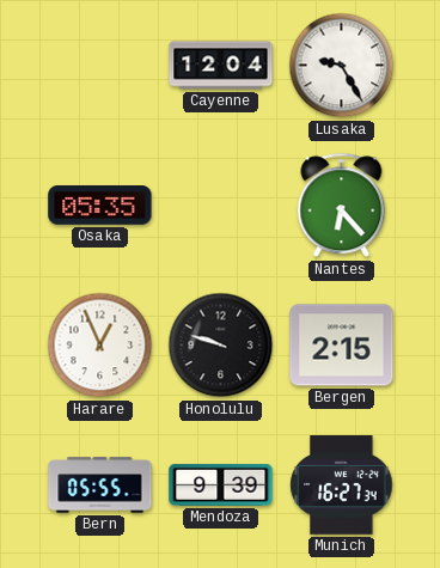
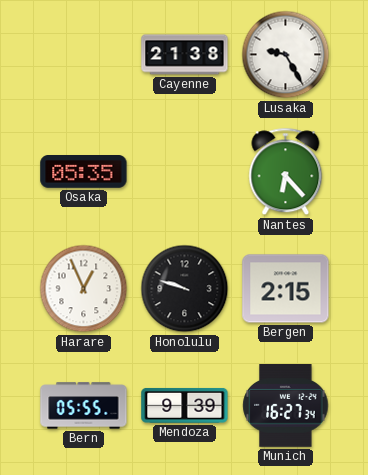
Cayenne: 12:04 -> 21:38 (185, 55)
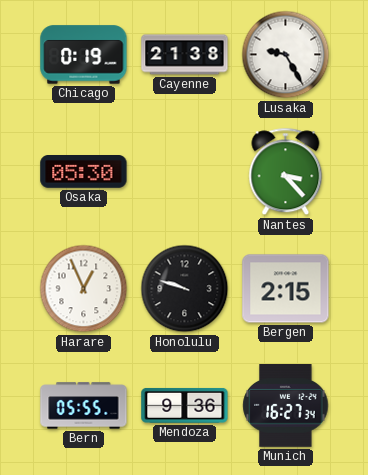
Chicago: none -> 0:19 (84, 55)
Osaka: 05:35 -> 05:30 (84, 172)
Nantes: 6:23 -> 3:23 (286, 172)
Mendoza: 9:39 -> 9:36 (185, 405)
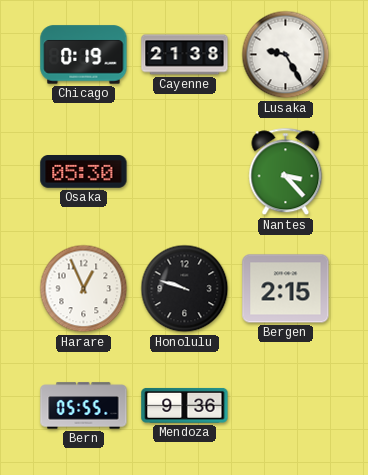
Munich: 16:27 -> none (286, 406)
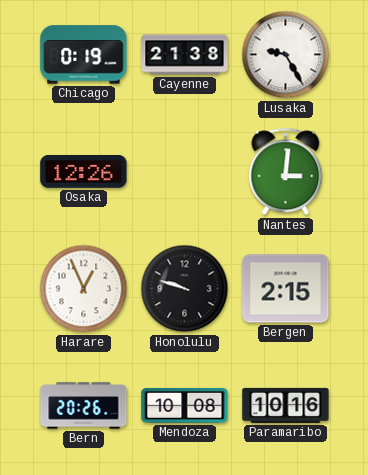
Osaka: 05:30 -> 12:26 (84, 172)
Nantes: 3:23 -> 3:01 (286, 172)
Bern: 05:55 -> 20:26 (84, 406)
Mendoza: 9:36 -> 10:08 (185, 405)
Paramaribo: none -> 10:16 (286, 405)
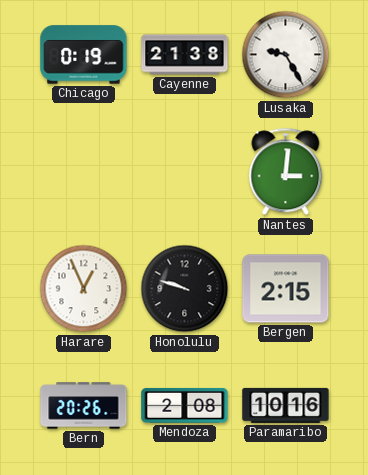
Osaka: 12:26 -> none (84, 172)
Mendoza: 10:08 -> 2:08 (185, 405)
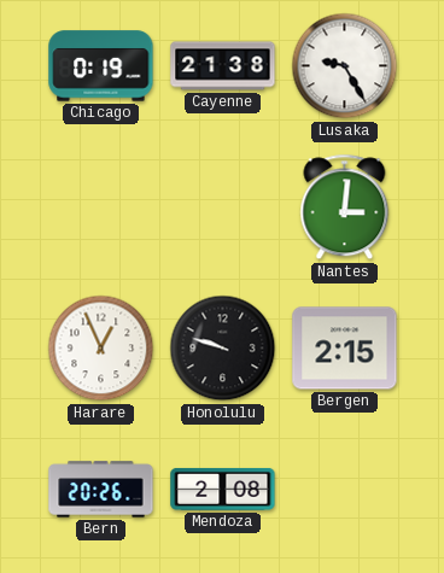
Paramaribo: 10:16 -> none (286, 405)
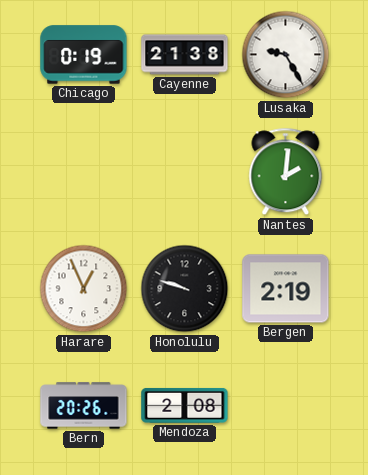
Nantes: 3:01 -> 2:01 (286, 172)
Bergen: 2:15 -> 2:19 (286, 289)
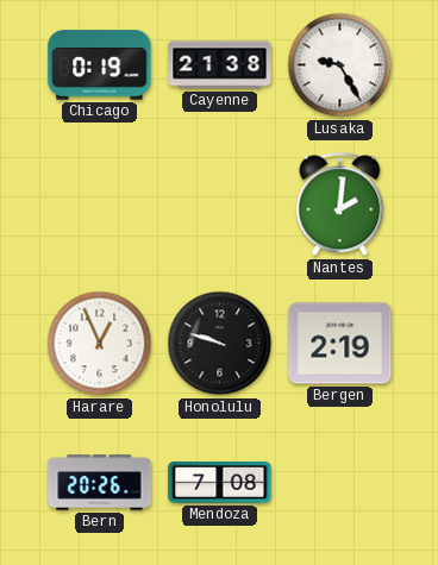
Mendoza: 2:08 -> 7:08 (220, 482)
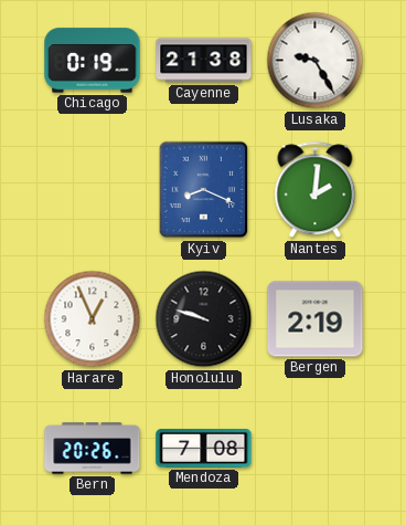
Kyiv: none -> 8:19 (204, 190)
